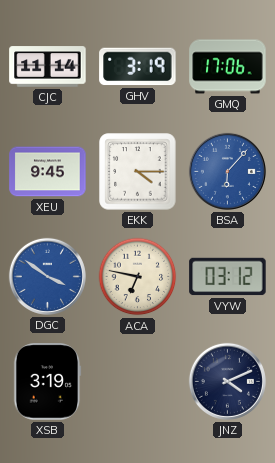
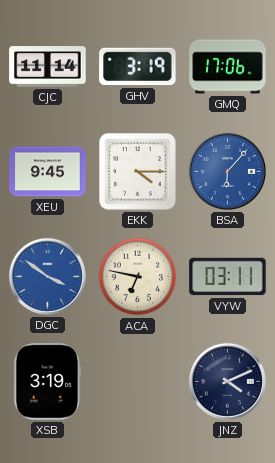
VYW: 03:12 -> 03:11 (228, 277)
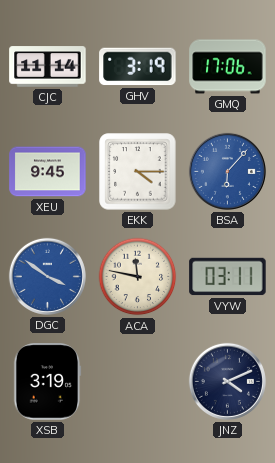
ACA: 6:47 -> 11:47 (138, 277)
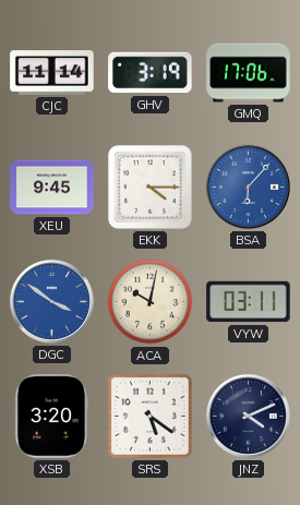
ACA: 11:47 -> 10:02 (151, 302)
XSB: 3:19 -> 3:20 (52, 417)
SRS: none -> 5:21 (151, 417)
